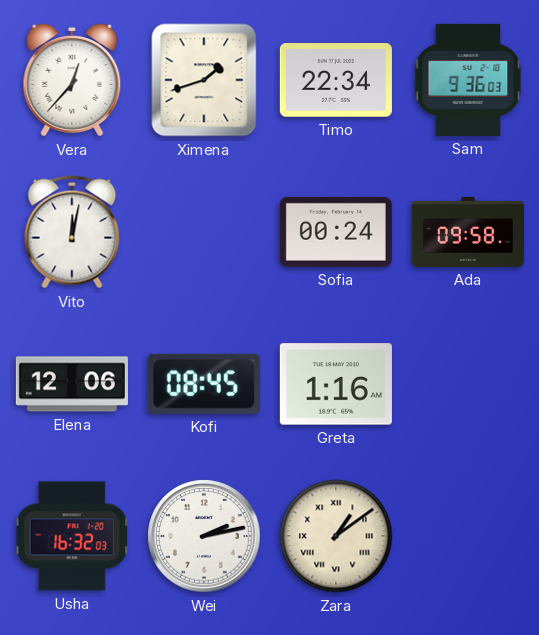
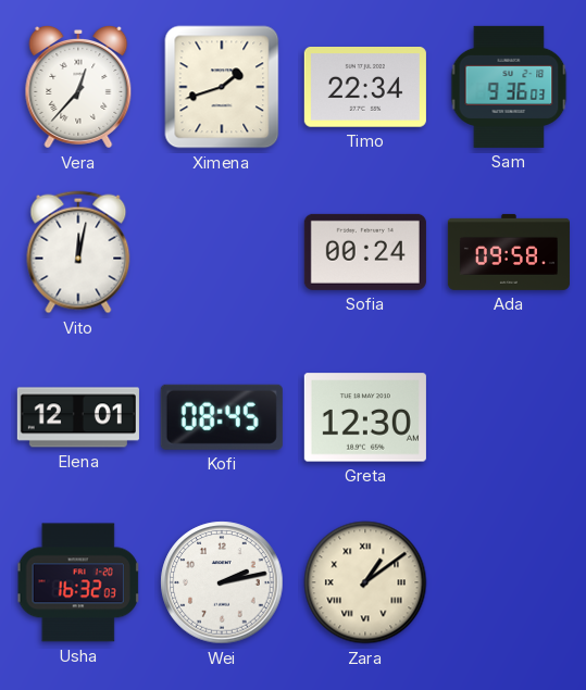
Elena: 12:06 -> 12:01 (78, 417)
Greta: 1:16 -> 12:30 (365, 417)
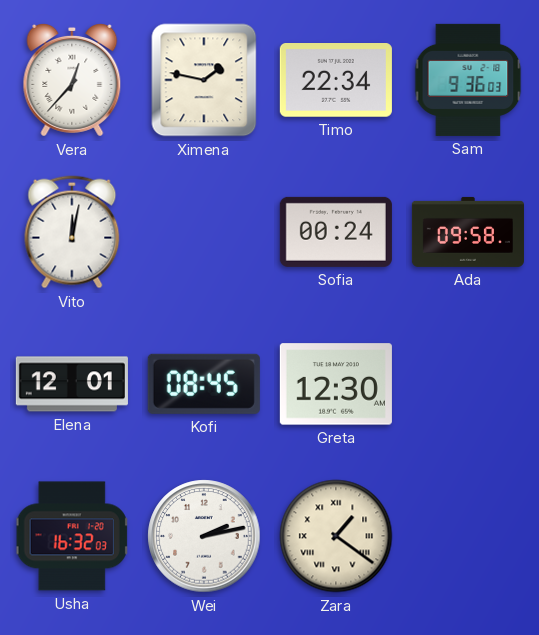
Ximena: 1:42 -> 1:47 (204, 80)
Zara: 1:09 -> 1:21 (336, 536)
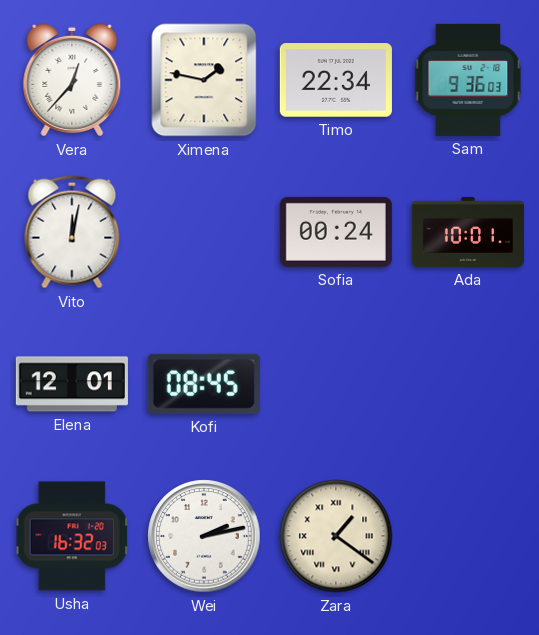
Ada: 09:58 -> 10:01 (468, 232)
Greta: 12:30 -> none (336, 384)
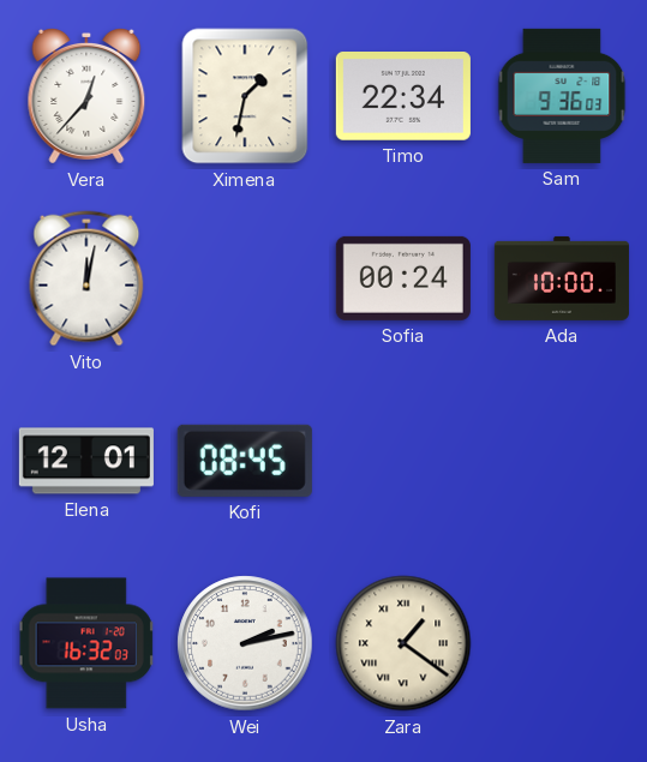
Ximena: 1:47 -> 1:32 (245, 96)
Ada: 10:01 -> 10:00 (562, 278)
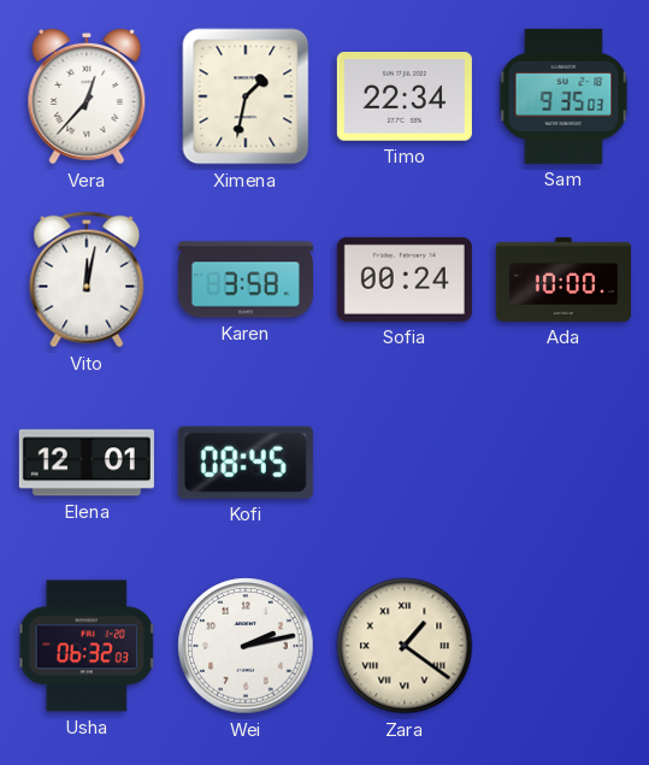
Sam: 9:36 -> 9:35 (564, 96)
Karen: none -> 3:58 (246, 279)
Usha: 16:32 -> 06:32 (87, 646)
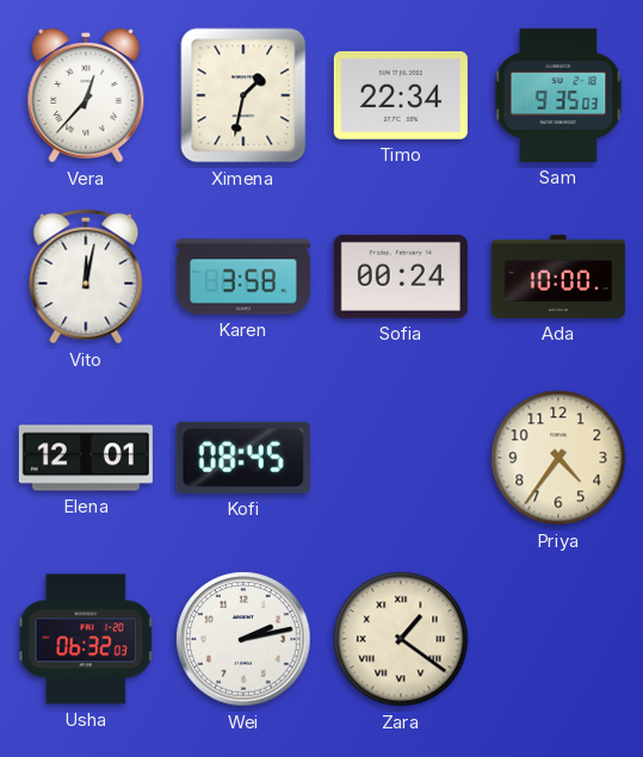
Priya: none -> 4:36 (558, 458)
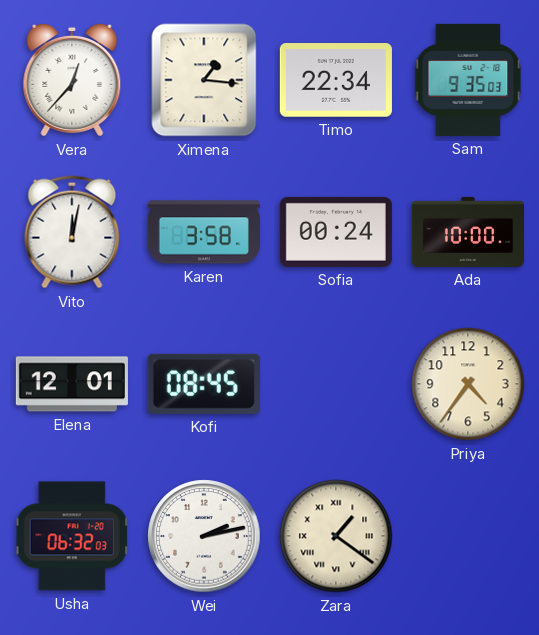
Ximena: 1:32 -> 1:16 (204, 80)
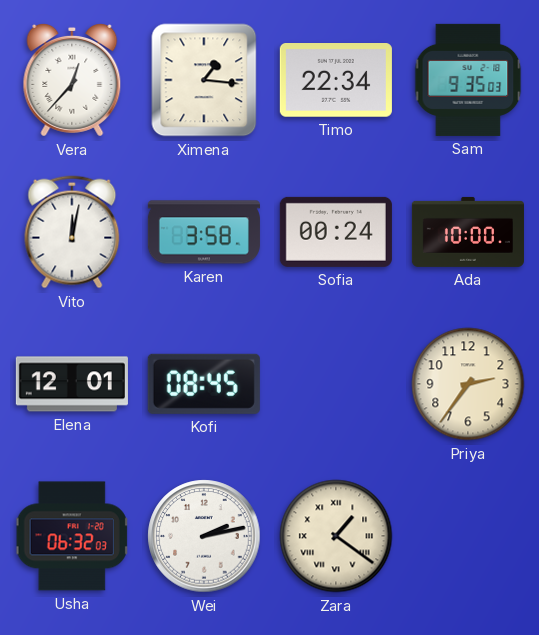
Priya: 4:36 -> 2:36 (468, 384)
